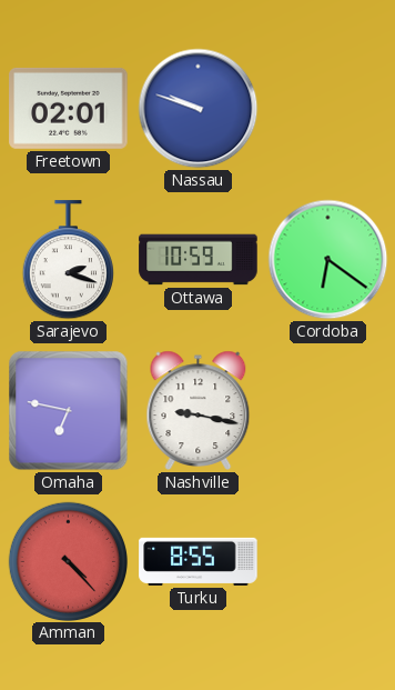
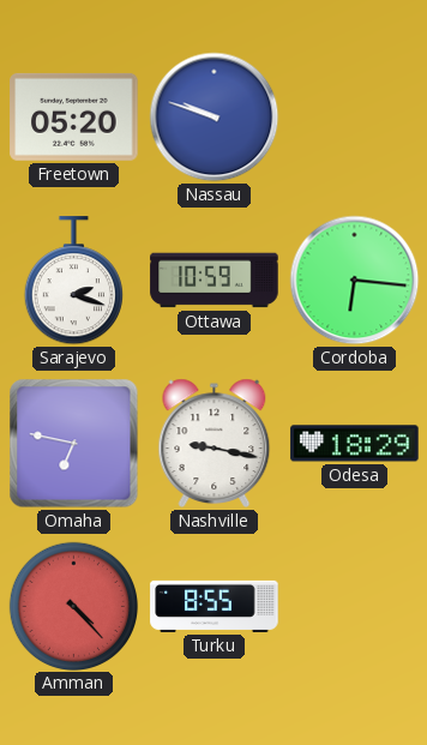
Freetown: 02:01 -> 05:20 (74, 116)
Cordoba: 6:21 -> 6:16 (355, 281)
Odesa: none -> 18:29 (355, 444)
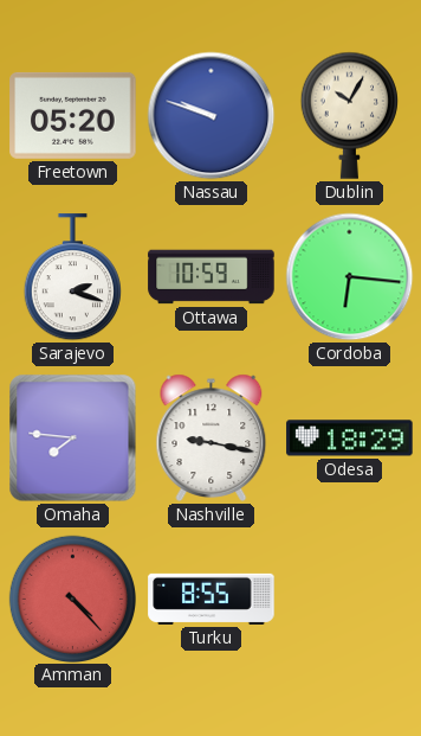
Dublin: none -> 10:05 (349, 115)
Omaha: 6:47 -> 7:46 (73, 439)
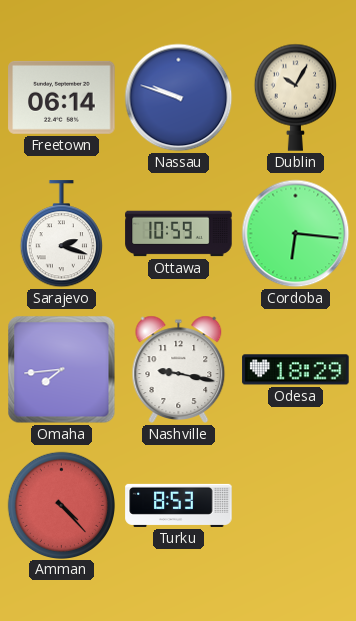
Freetown: 05:20 -> 06:14 (62, 97)
Omaha: 7:46 -> 7:44 (62, 370)
Turku: 8:55 -> 8:53 (179, 505)
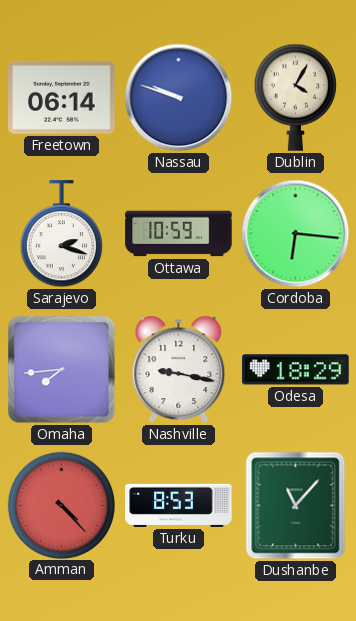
Dublin: 10:05 -> 4:05 (295, 97)
Dushanbe: none -> 11:07 (296, 506)
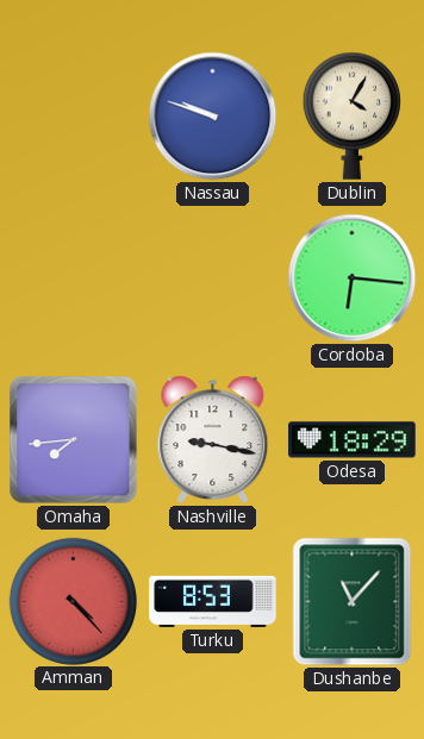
Freetown: 06:14 -> none (62, 97)
Sarajevo: 2:18 -> none (61, 234)
Ottawa: 10:59 -> none (179, 234)
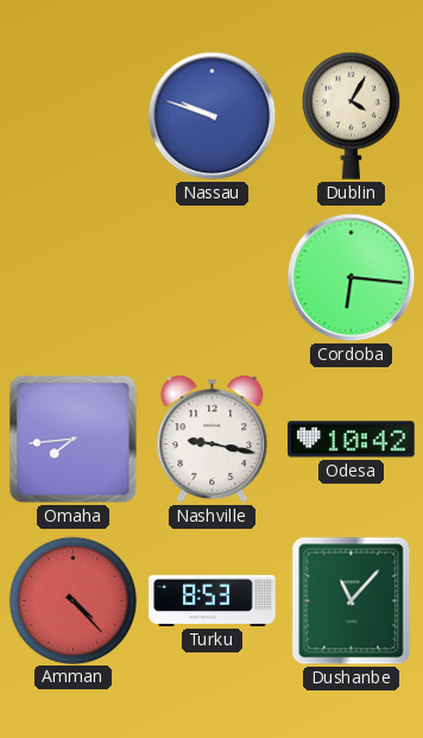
Odesa: 18:29 -> 10:42 (352, 440)
